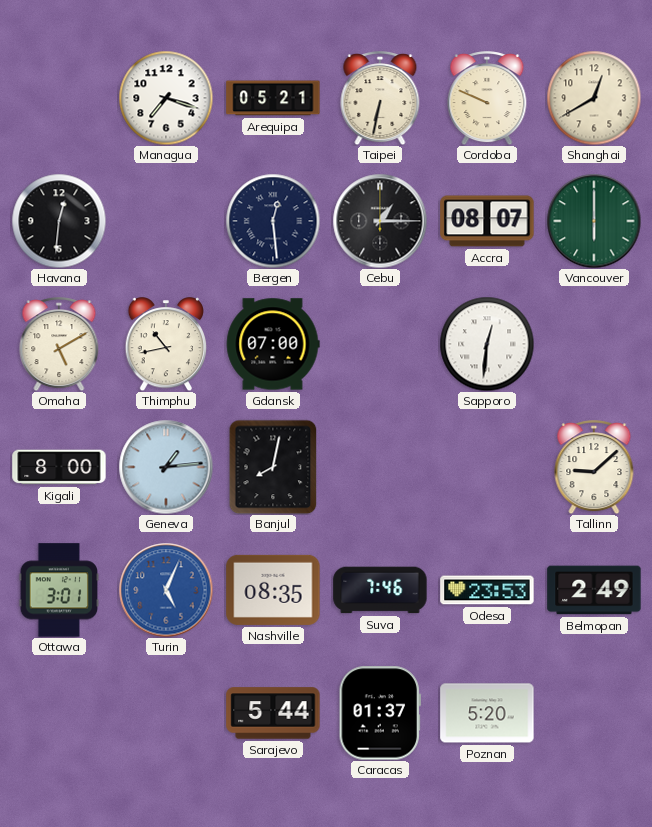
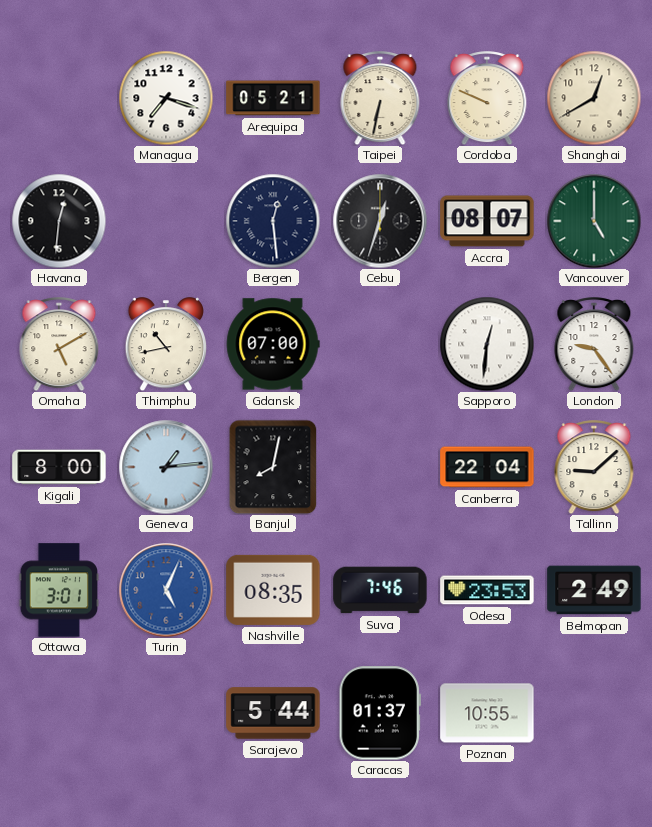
Cebu: 1:15 -> 12:33 (380, 221)
Vancouver: 6:00 -> 5:00 (594, 221)
London: none -> 9:24 (594, 344)
Canberra: none -> 22:04 (487, 467)
Poznan: 5:20 -> 10:55 (487, 713)
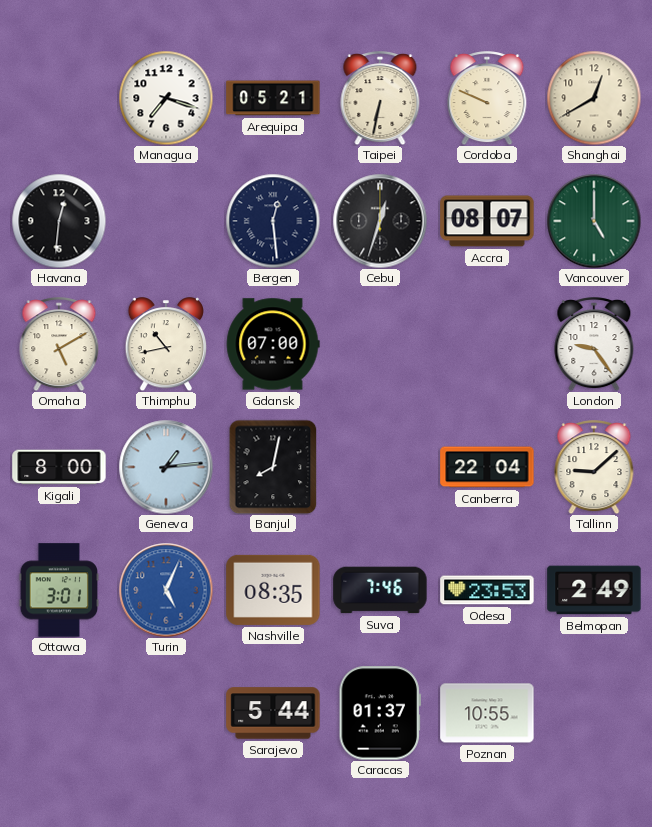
Sapporo: 12:31 -> none (487, 344)
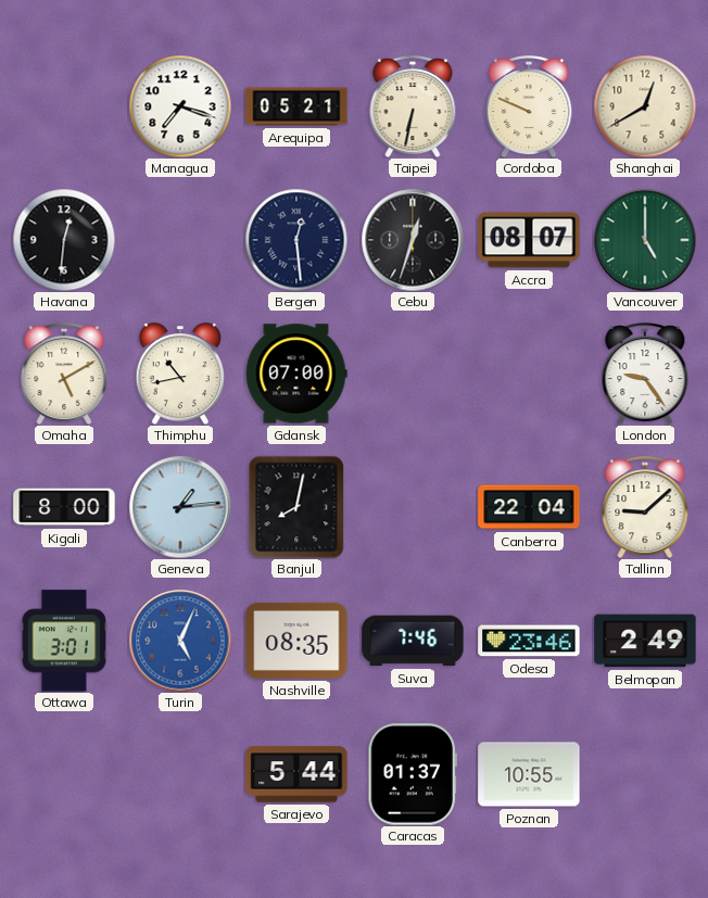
Odesa: 23:53 -> 23:46 (529, 641)
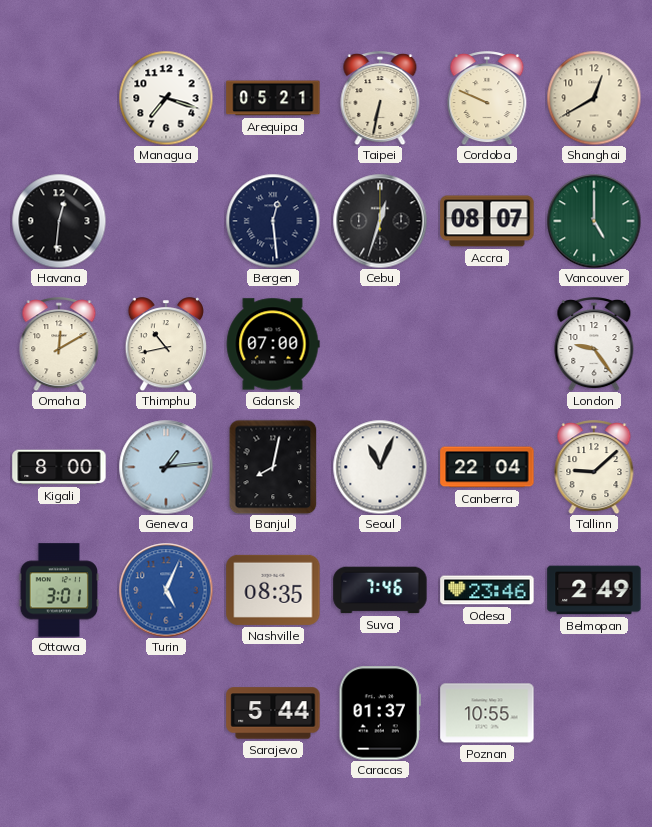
Omaha: 5:10 -> 12:10 (59, 344)
Seoul: none -> 11:04 (380, 467)
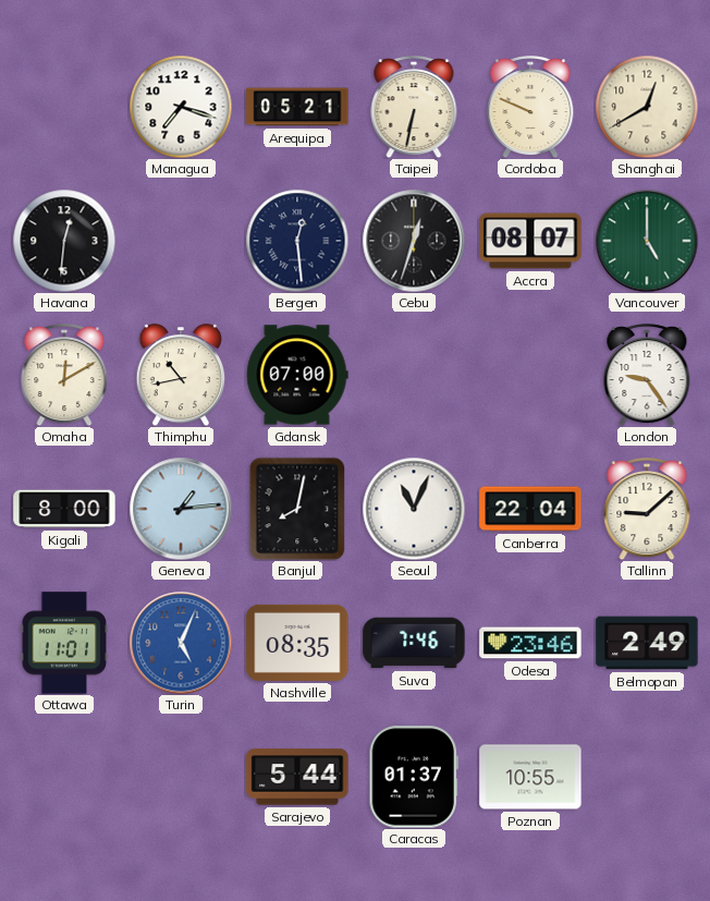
Ottawa: 3:01 -> 11:01 (64, 643)
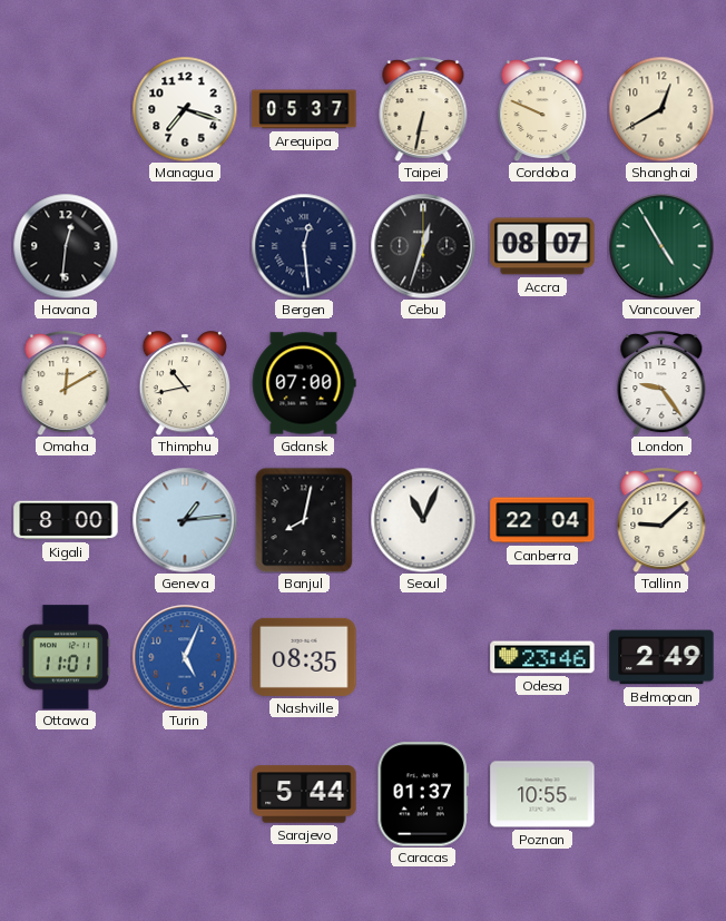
Arequipa: 05:21 -> 05:37 (304, 109)
Vancouver: 5:00 -> 4:55 (661, 246)
Suva: 7:46 -> none (414, 643)
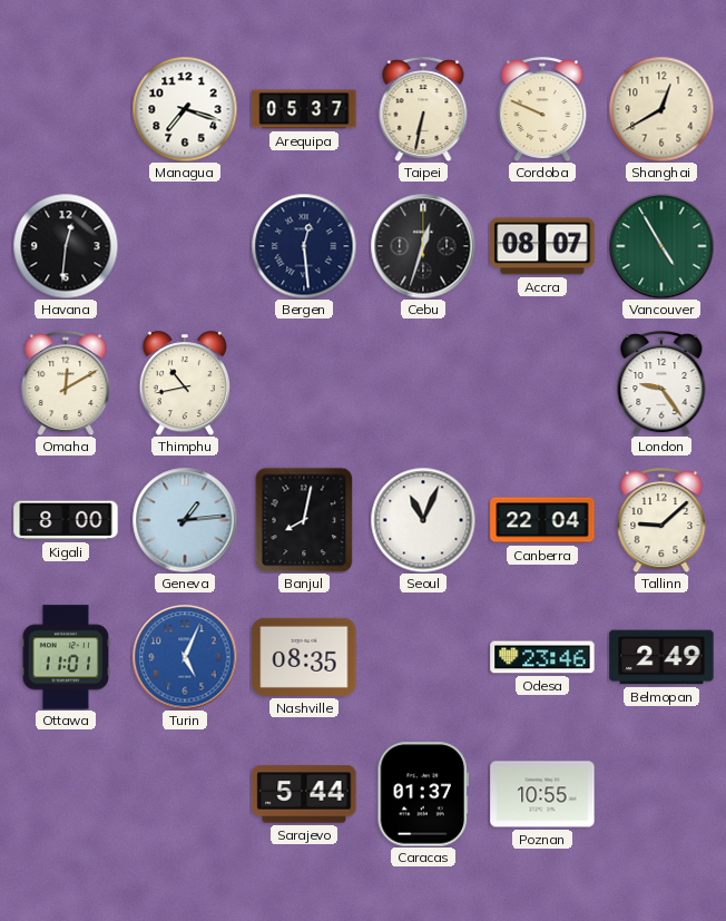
Gdansk: 07:00 -> none (304, 383)
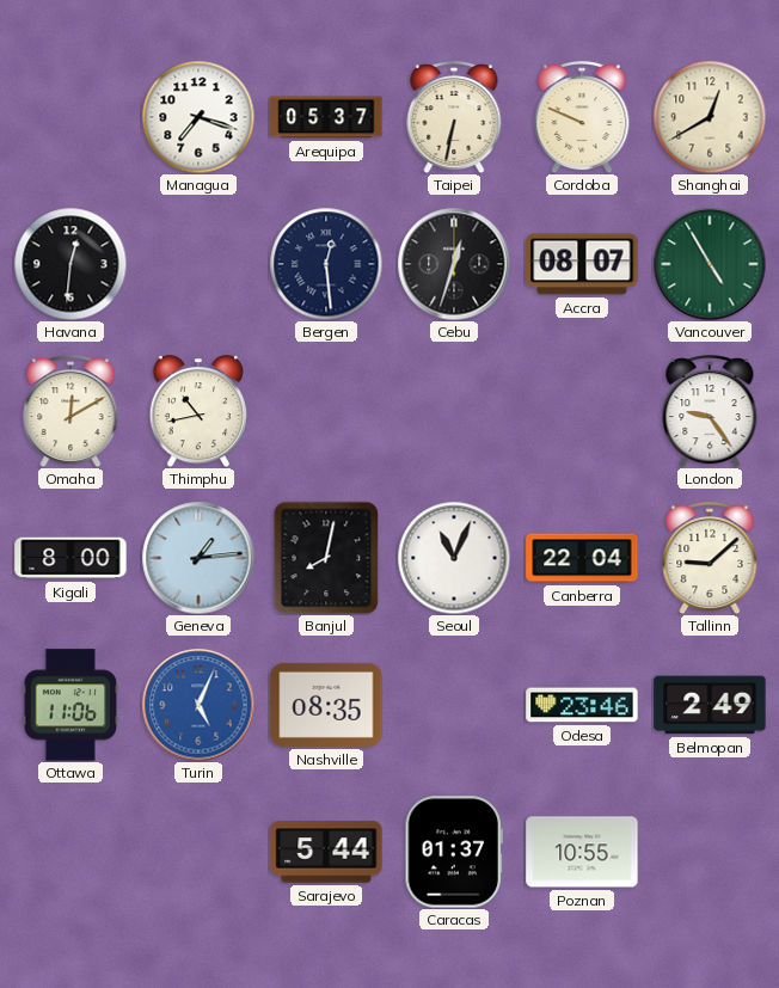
Ottawa: 11:01 -> 11:06 (70, 705)
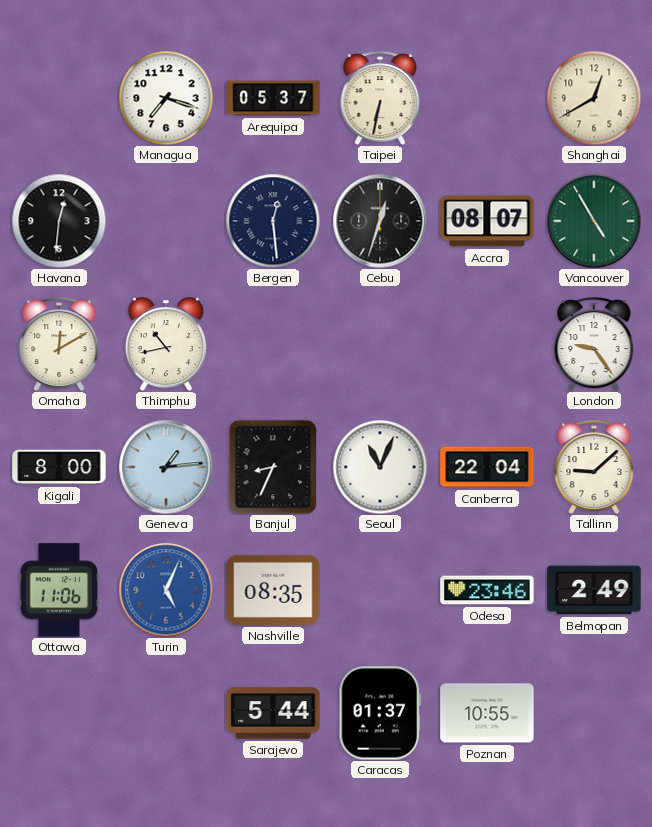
Cordoba: 9:49 -> none (582, 117)
Banjul: 8:02 -> 8:34 (273, 467)
